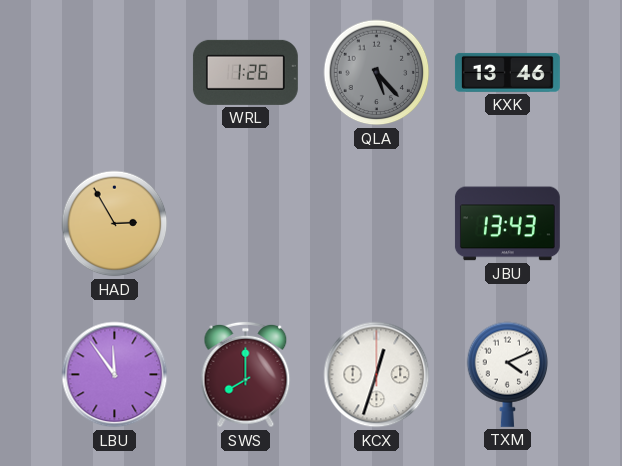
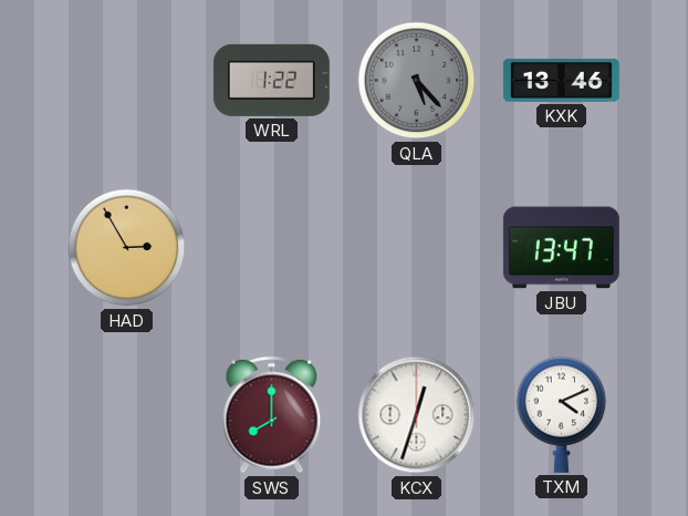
WRL: 1:26 -> 1:22 (271, 80)
JBU: 13:43 -> 13:47 (561, 248)
LBU: 11:54 -> none (115, 375)
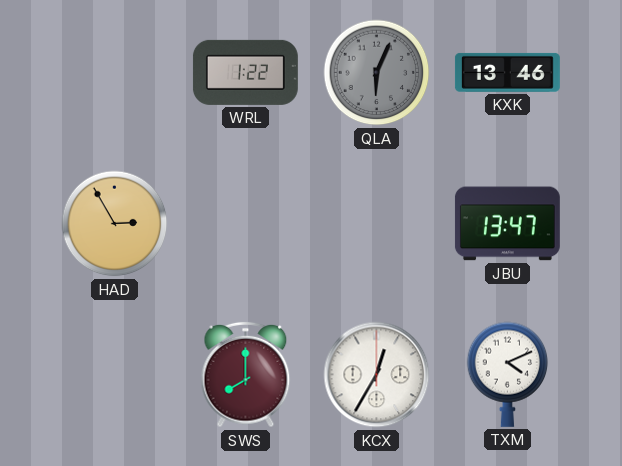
QLA: 5:23 -> 6:04 (377, 73)
KCX: 12:33 -> 12:35 (377, 375)
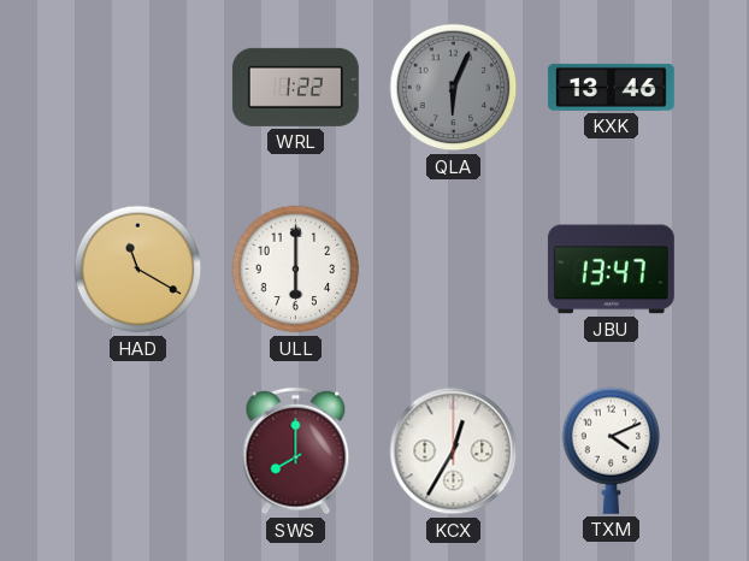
HAD: 2:55 -> 11:20 (138, 270)
ULL: none -> 6:00 (296, 270)
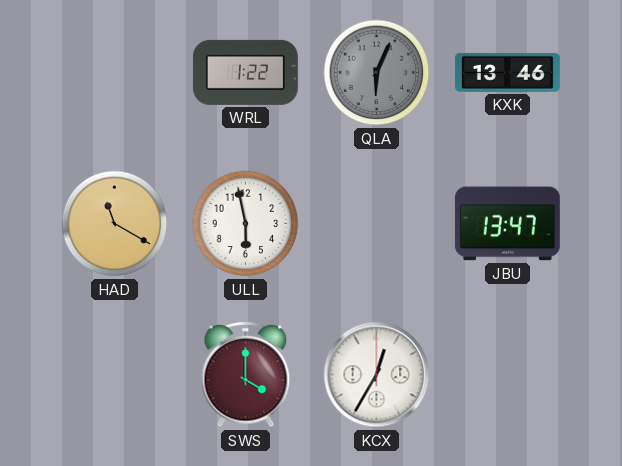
ULL: 6:00 -> 5:58 (246, 224)
SWS: 8:00 -> 4:00 (246, 375)
TXM: 4:11 -> none (612, 450)
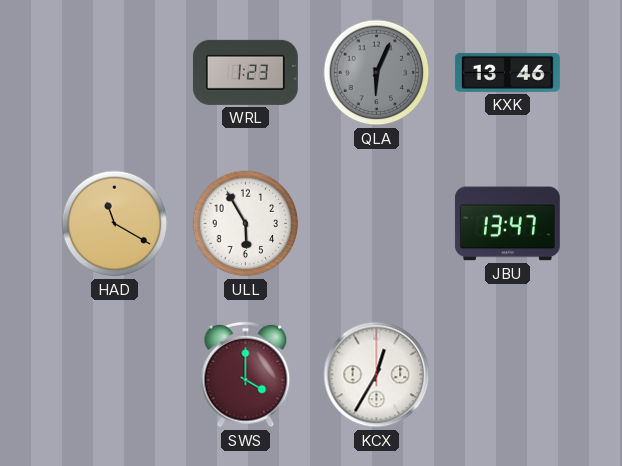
WRL: 1:22 -> 1:23 (245, 72)
ULL: 5:58 -> 5:55 (246, 224)
